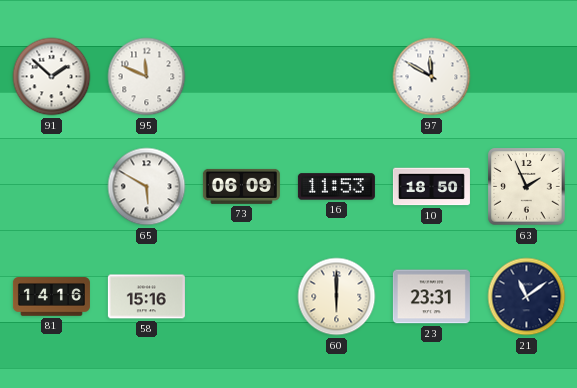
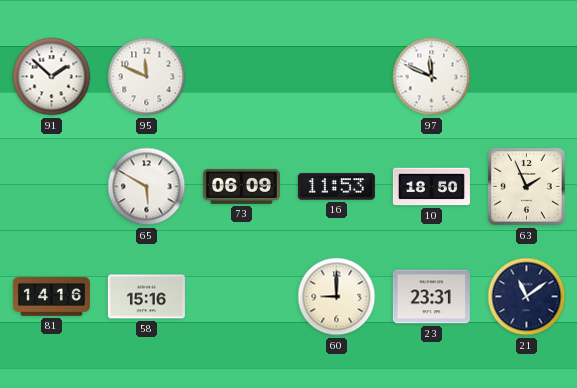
97: 11:50 -> 11:49 (432, 77)
60: 6:00 -> 9:00 (337, 297)
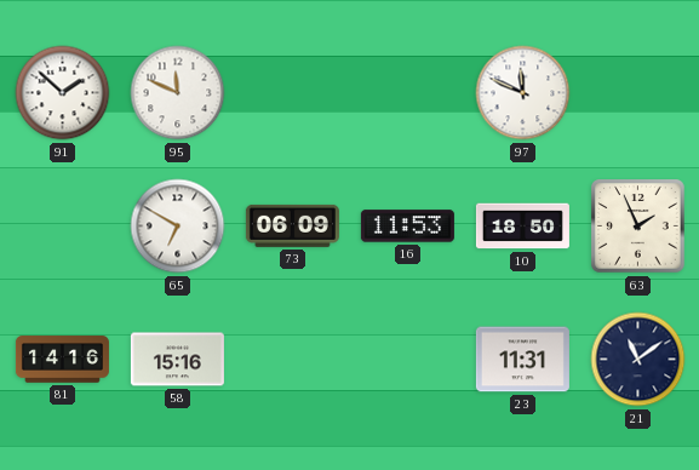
65: 5:50 -> 6:50 (178, 227)
60: 9:00 -> none (337, 297)
23: 23:31 -> 11:31 (522, 360)
